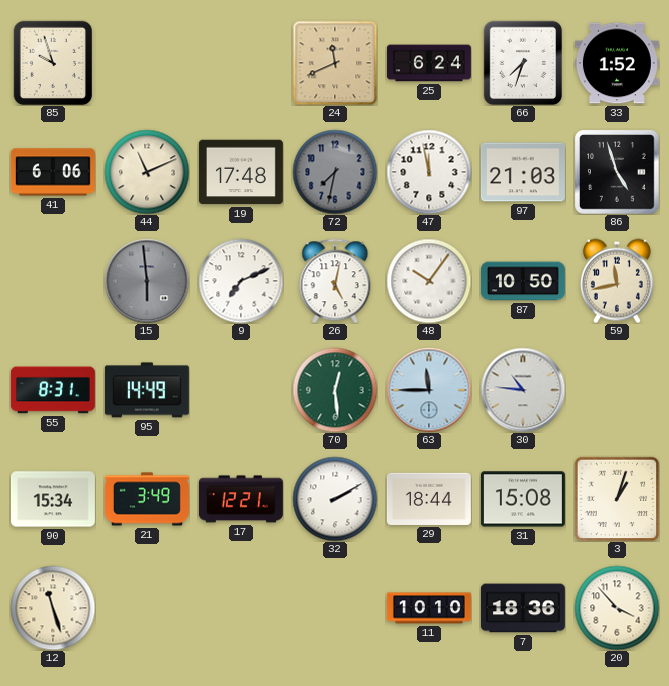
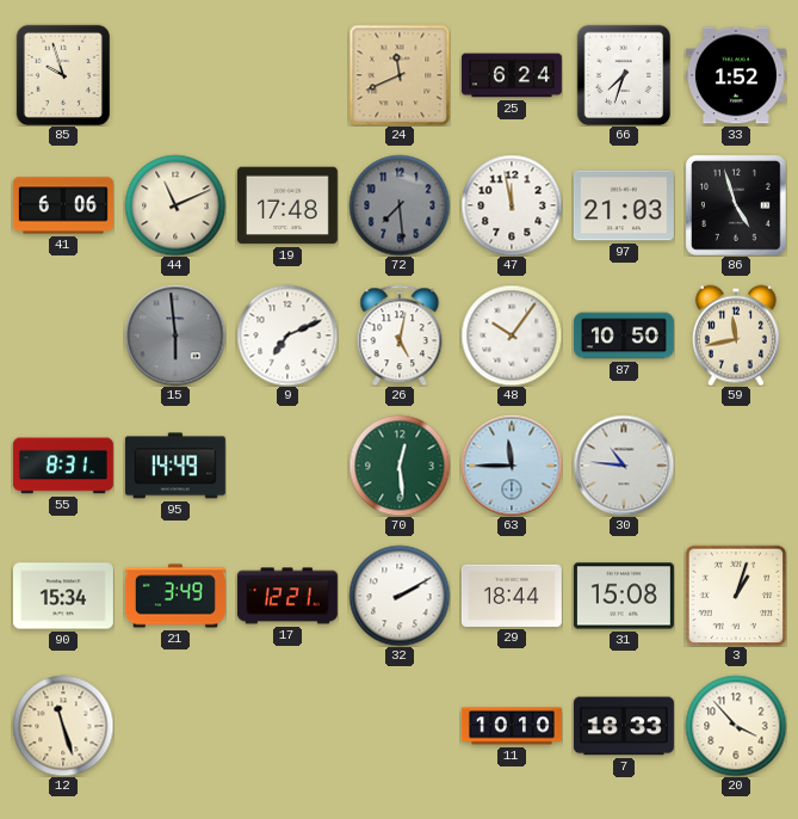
72: 7:32 -> 7:29 (400, 205)
7: 18:36 -> 18:33 (624, 726)
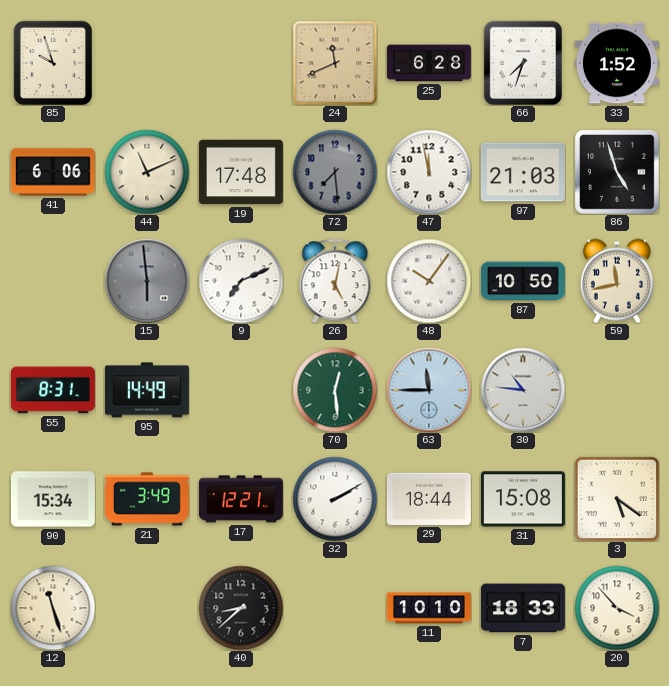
25: 6:24 -> 6:28 (429, 63)
3: 1:03 -> 5:21 (617, 499)
40: none -> 8:38 (241, 608)
